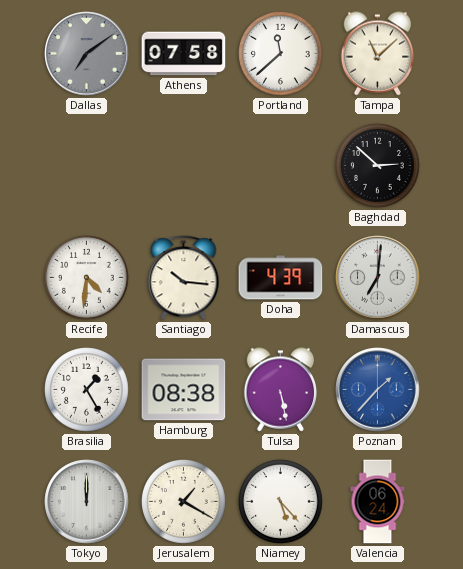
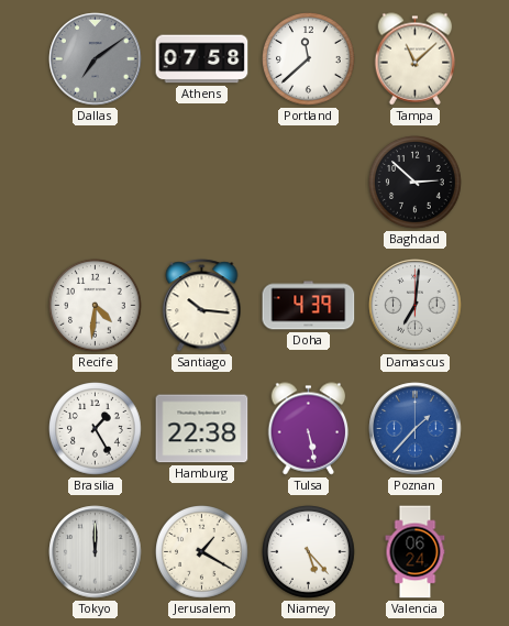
Hamburg: 08:38 -> 22:38 (202, 429)
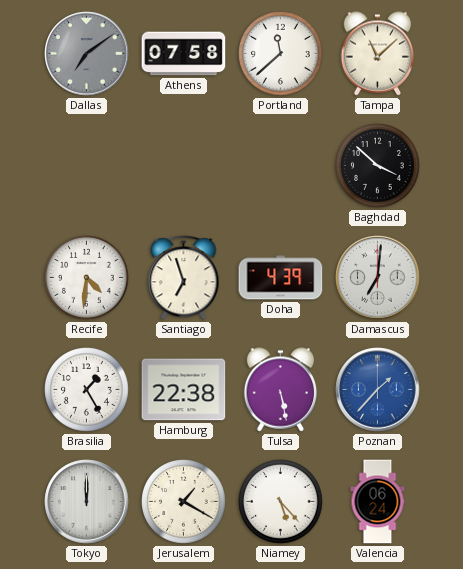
Baghdad: 2:52 -> 3:52 (378, 166)
Santiago: 10:16 -> 6:57 (184, 278)
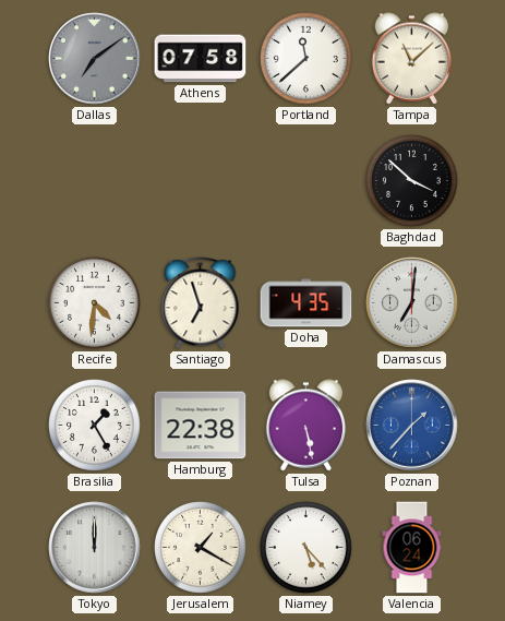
Doha: 4:39 -> 4:35 (306, 303)
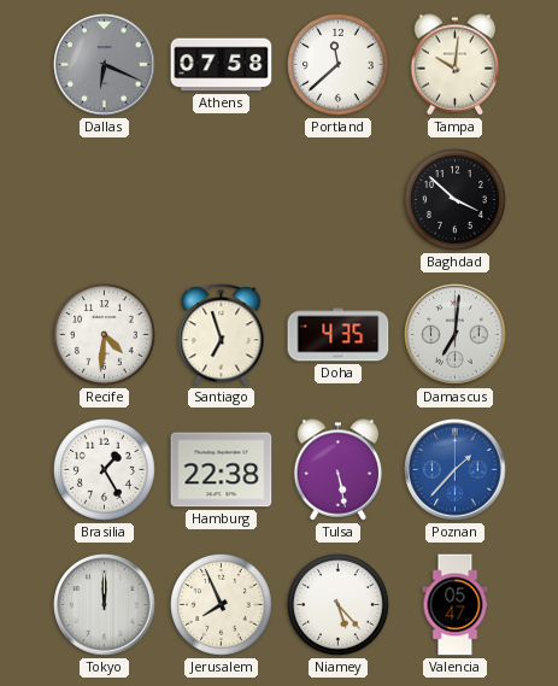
Dallas: 7:09 -> 6:19 (105, 65)
Tampa: 11:08 -> 10:01 (456, 65)
Jerusalem: 1:20 -> 7:56 (222, 605)
Valencia: 06:24 -> 05:47 (456, 605)
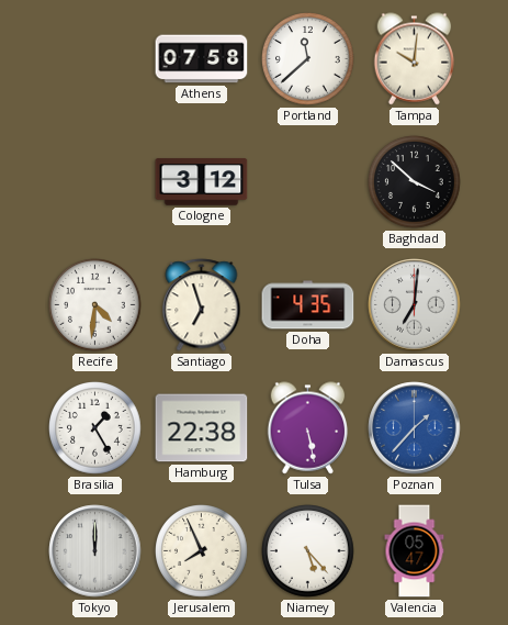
Dallas: 6:19 -> none (105, 65)
Cologne: none -> 3:12 (202, 182)
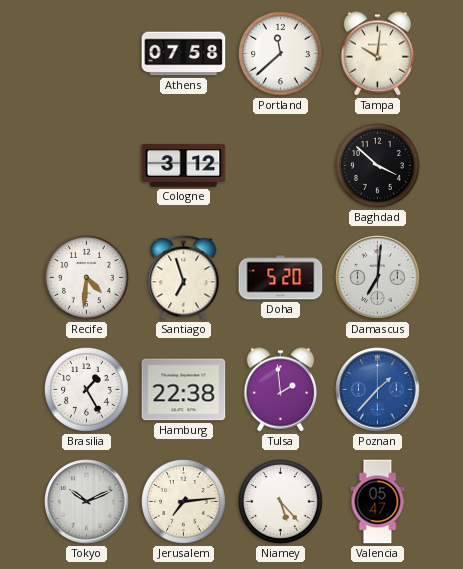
Doha: 4:35 -> 5:20 (281, 278)
Tulsa: 5:28 -> 1:59 (281, 390)
Tokyo: 12:00 -> 10:11 (87, 502)
Jerusalem: 7:56 -> 7:14 (184, 502)
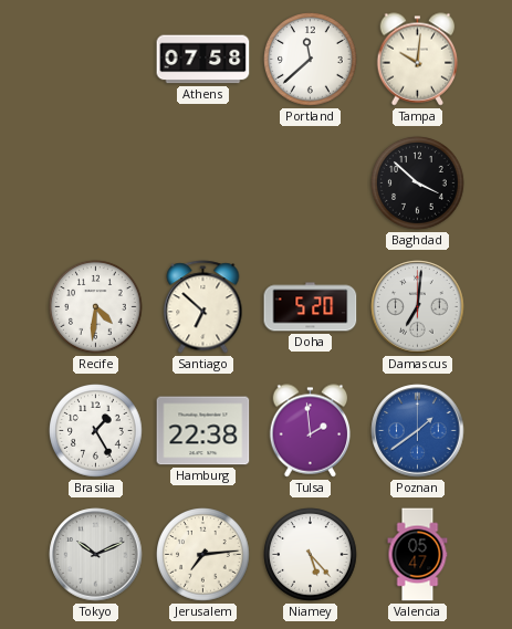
Cologne: 3:12 -> none (184, 166)
Santiago: 6:57 -> 6:52 (203, 307)
Poznan: 1:37 -> 1:39 (418, 431)
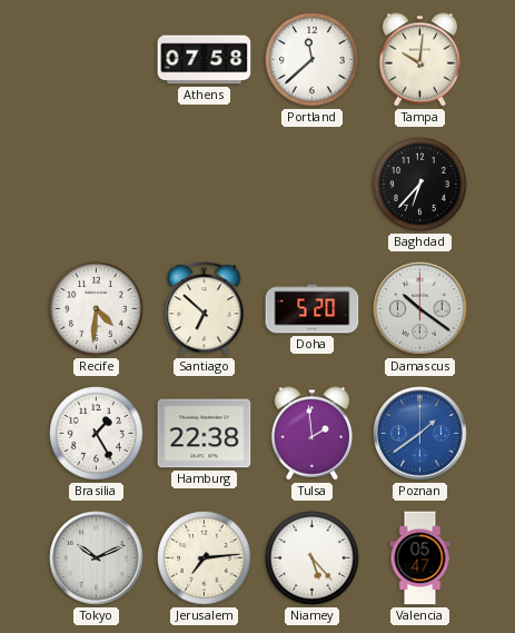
Baghdad: 3:52 -> 6:37 (420, 185)
Damascus: 7:01 -> 10:21 (420, 309)
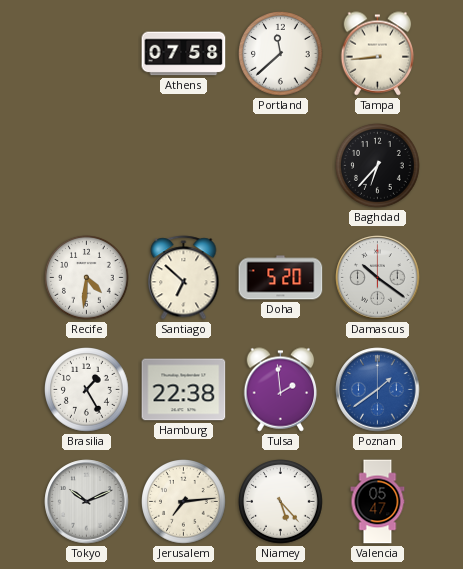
Tampa: 10:01 -> 8:44 (378, 54)
